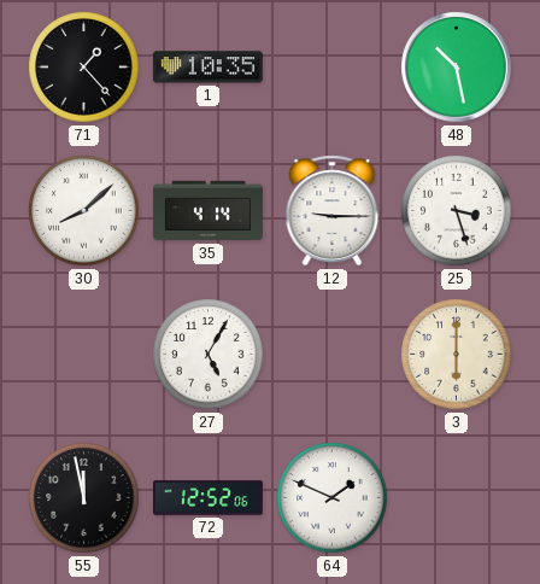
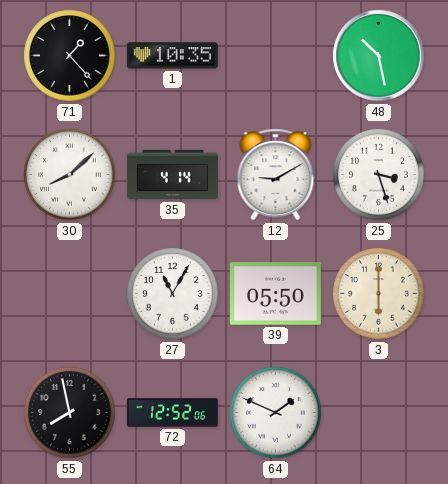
12: 9:15 -> 9:10 (276, 175)
27: 5:05 -> 11:05 (173, 294)
39: none -> 05:50 (275, 294)
55: 11:58 -> 7:58 (70, 413)
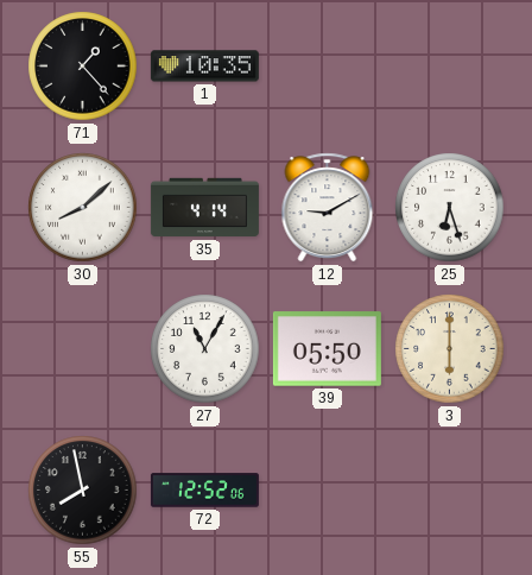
48: 10:28 -> none (379, 56)
25: 3:27 -> 6:27 (450, 208)
64: 1:49 -> none (276, 413)
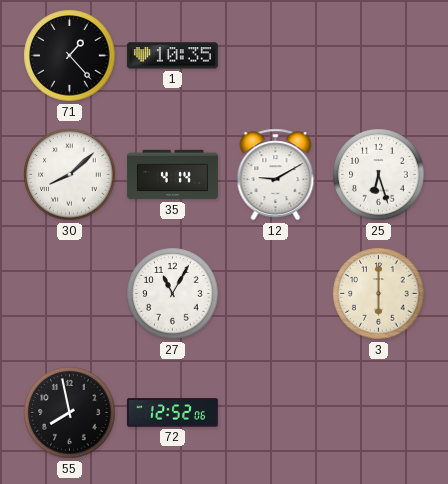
39: 05:50 -> none (327, 349)
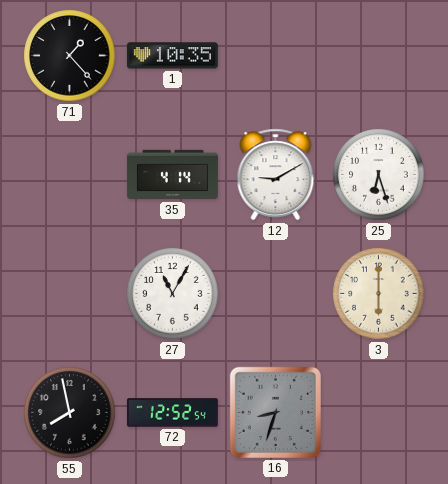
30: 8:08 -> none (70, 175)
72: 12:52:06 -> 12:52:54 (172, 413)
16: none -> 8:33 (275, 412)
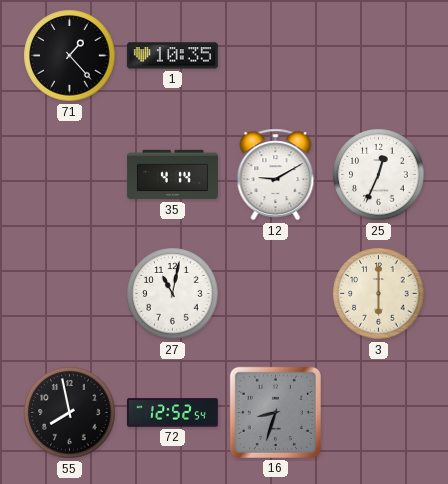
25: 6:27 -> 12:34 (379, 175)
27: 11:05 -> 11:02 (173, 294)
